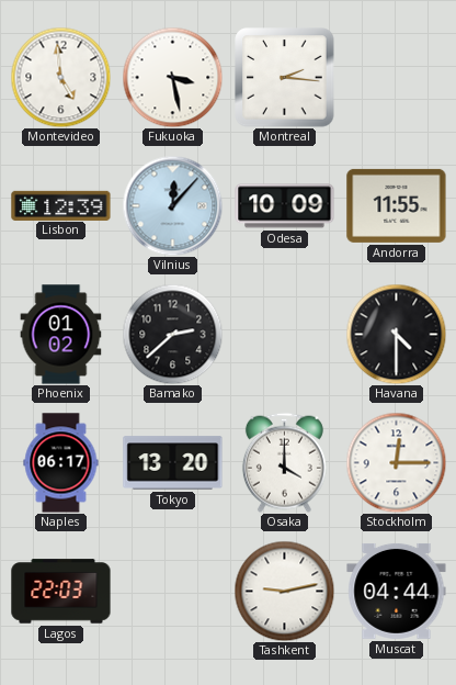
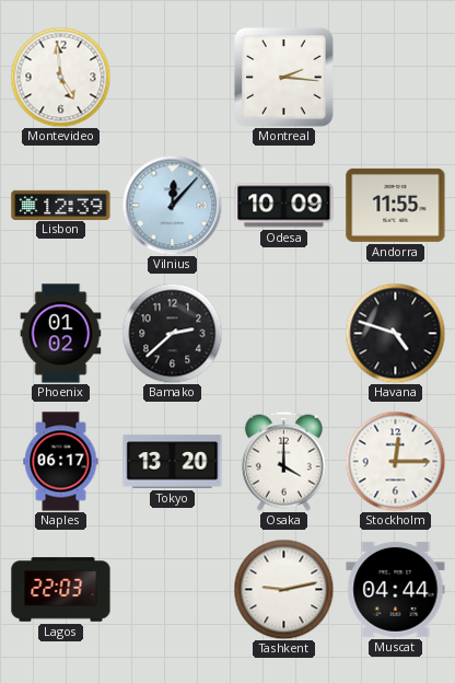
Fukuoka: 3:28 -> none (172, 77)
Havana: 4:30 -> 4:48 (395, 333)
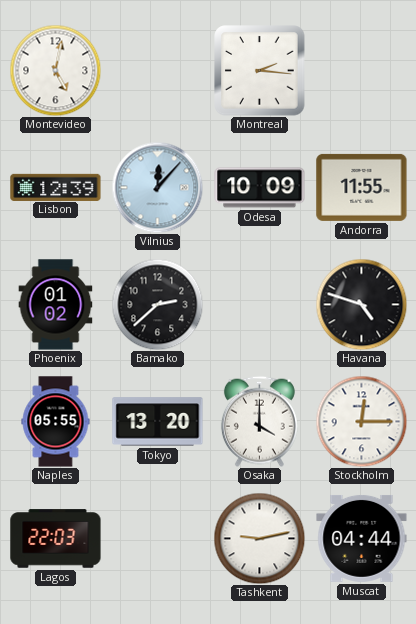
Montevideo: 4:59 -> 5:02 (55, 70)
Naples: 06:17 -> 05:55 (56, 422)
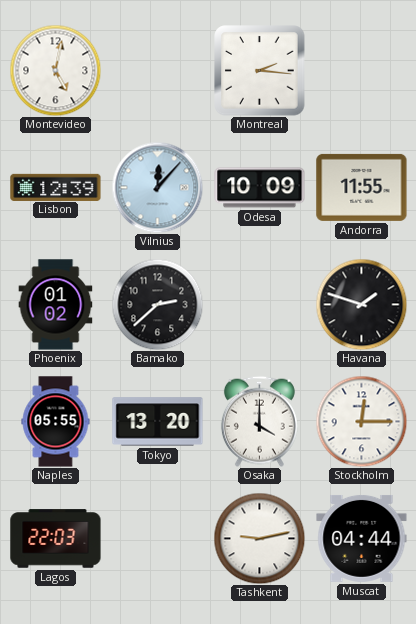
Havana: 4:48 -> 1:48 (361, 304)
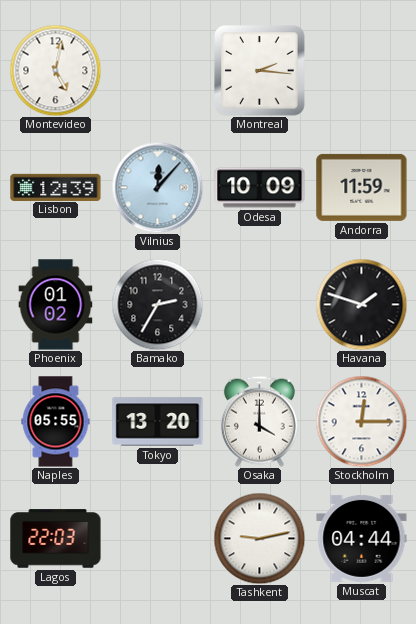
Andorra: 11:55 -> 11:59 (362, 187)
Bamako: 2:38 -> 2:35 (157, 304)
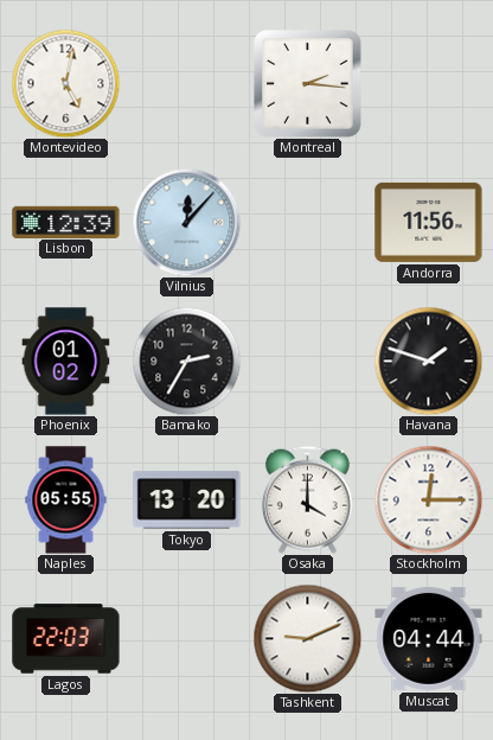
Odesa: 10:09 -> none (260, 188)
Andorra: 11:59 -> 11:56 (429, 222)
Tashkent: 9:13 -> 9:11 (307, 638)
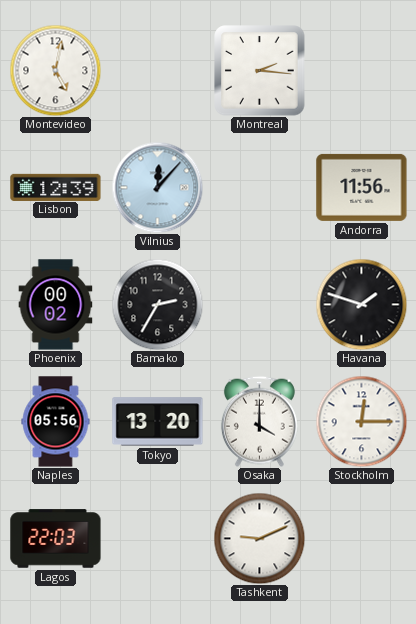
Phoenix: 01:02 -> 00:02 (56, 305)
Naples: 05:55 -> 05:56 (56, 422)
Muscat: 04:44 -> none (429, 638)
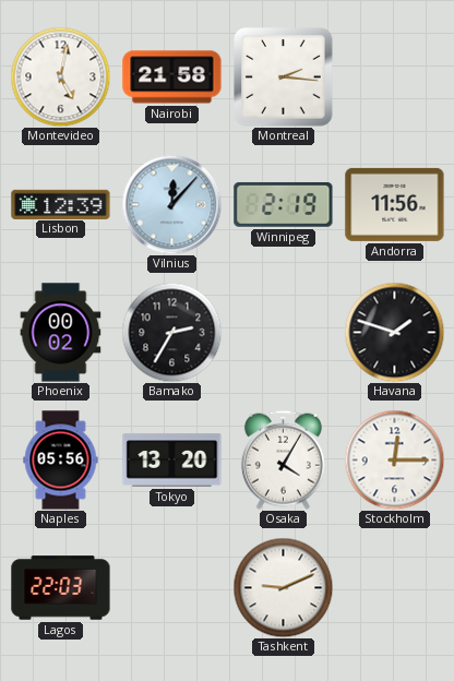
Nairobi: none -> 21:58 (172, 77)
Winnipeg: none -> 2:19 (284, 204)
Osaka: 4:00 -> 4:05 (283, 459)
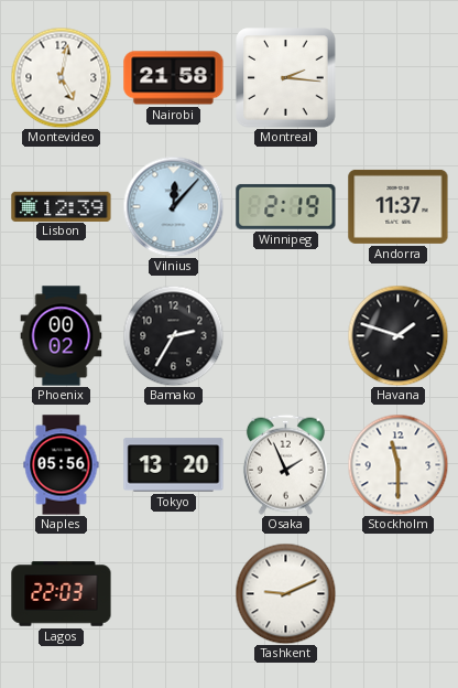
Andorra: 11:56 -> 11:37 (399, 206)
Osaka: 4:05 -> 1:56 (285, 464)
Stockholm: 12:15 -> 11:30 (397, 464)
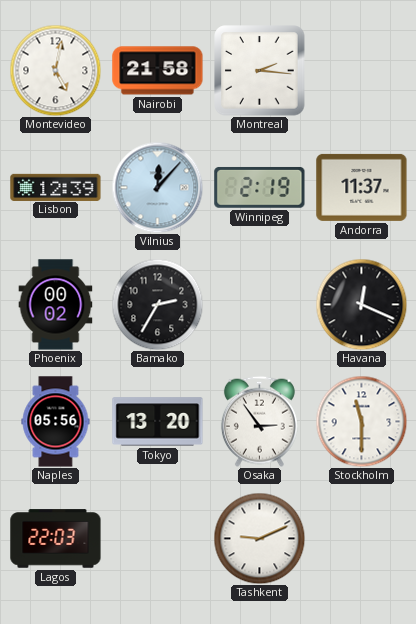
Havana: 1:48 -> 12:19 (361, 304)
Osaka: 1:56 -> 2:54 (259, 421)
